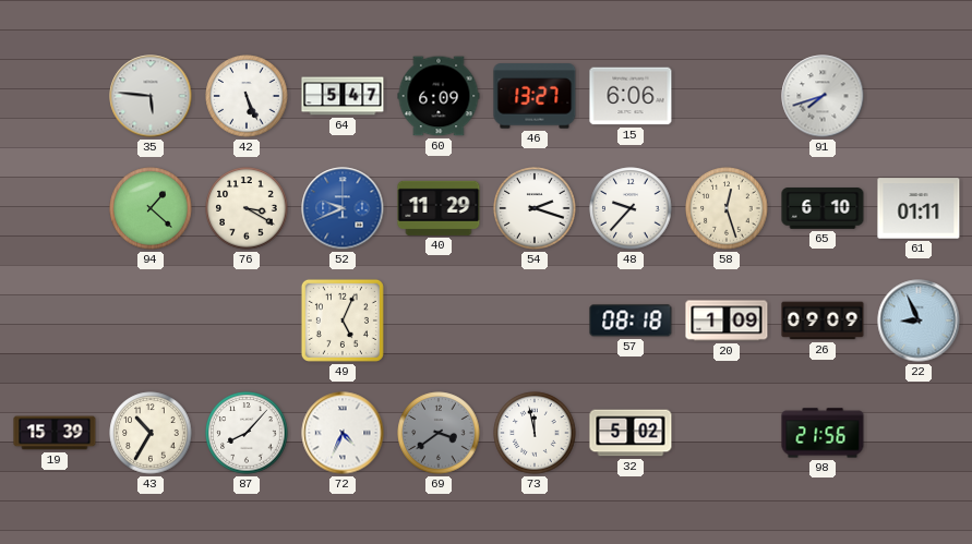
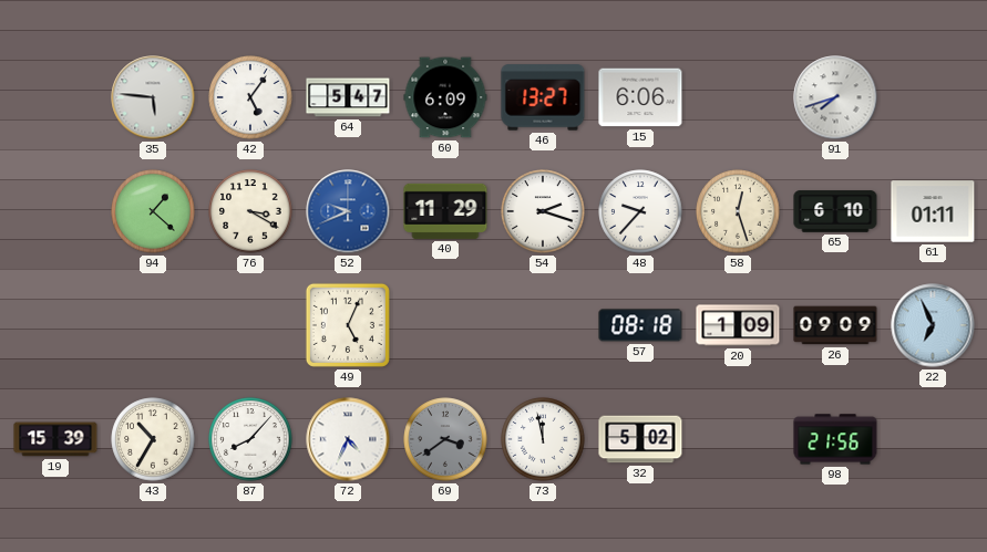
42: 5:26 -> 5:06 (250, 97)
22: 8:56 -> 6:56 (933, 325)
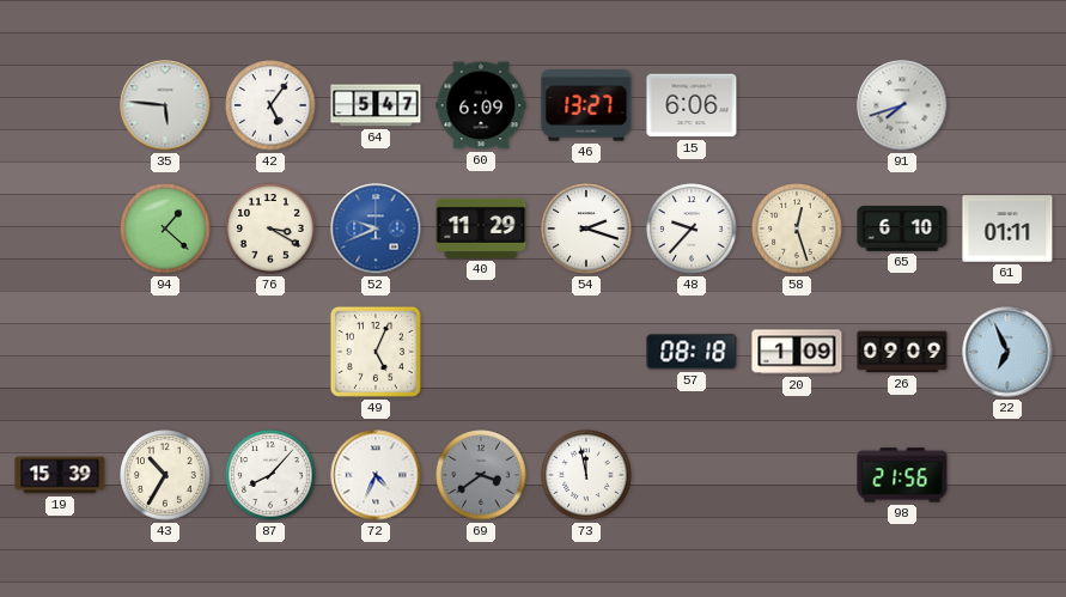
32: 5:02 -> none (640, 439)
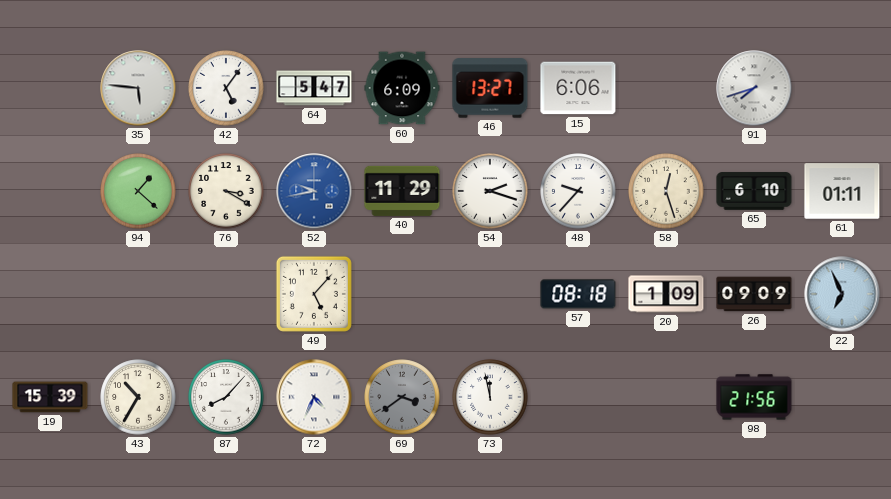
52: 9:41 -> 9:43 (314, 191)
49: 5:04 -> 5:07 (314, 294)
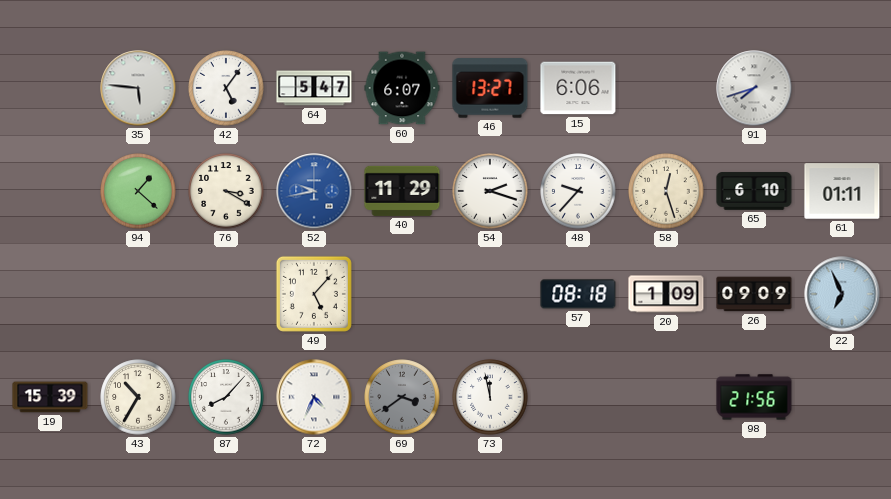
60: 6:09 -> 6:07 (402, 88)
